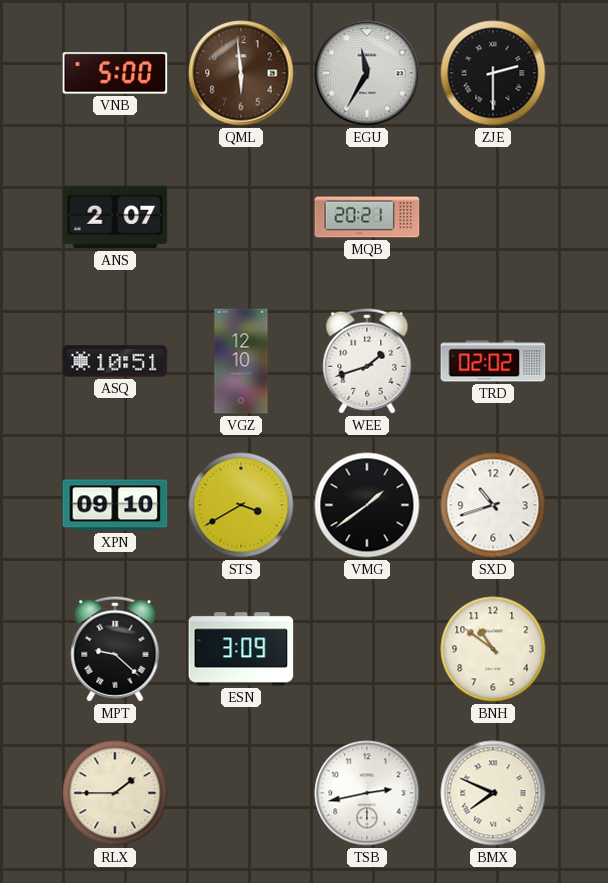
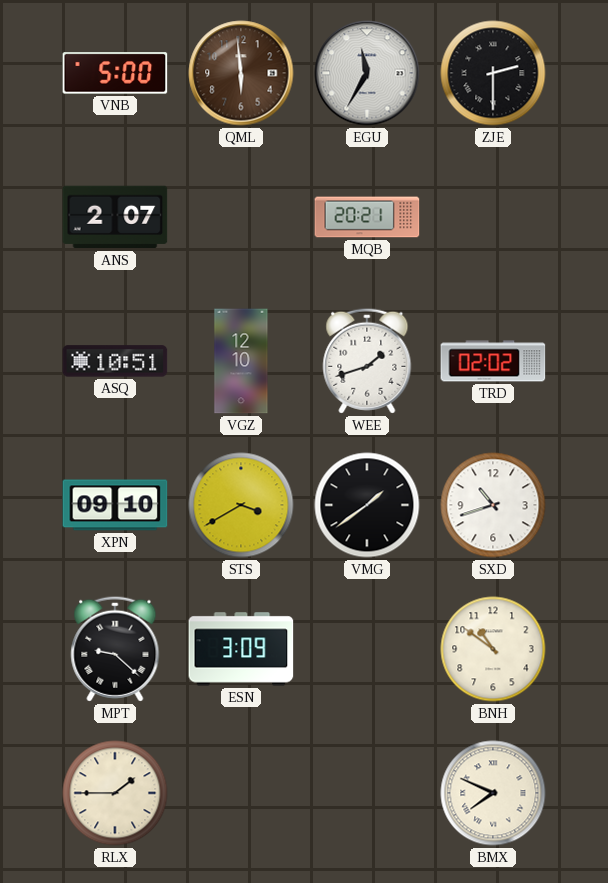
TSB: 2:43 -> none (367, 793)
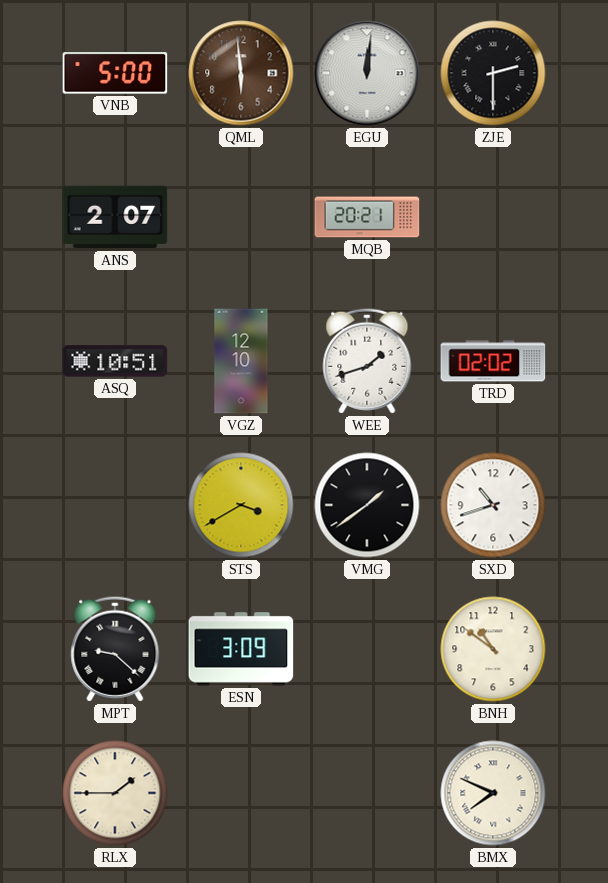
EGU: 11:35 -> 12:01 (367, 73)
XPN: 09:10 -> none (115, 505)
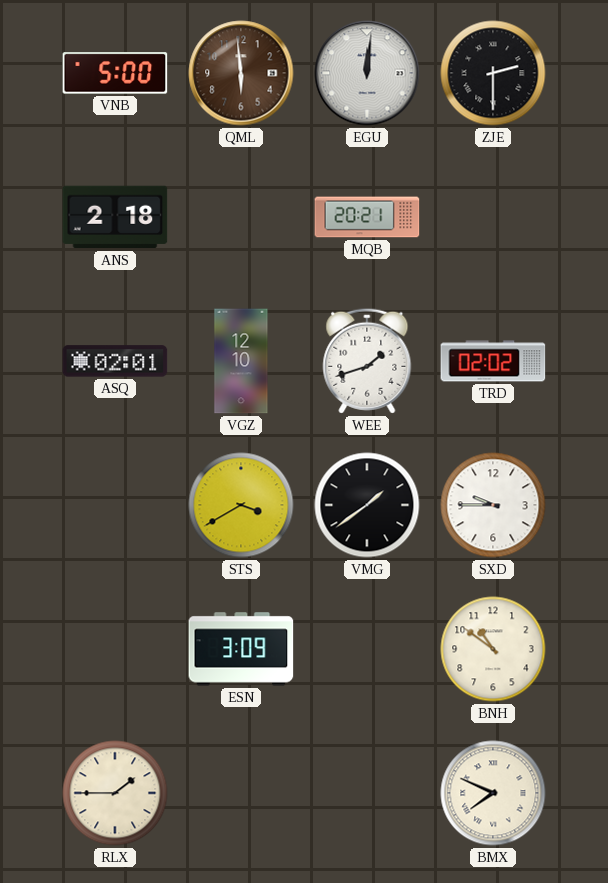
ANS: 2:07 -> 2:18 (115, 217)
ASQ: 10:51 -> 02:01 (115, 361)
SXD: 10:42 -> 9:45 (493, 505)
MPT: 9:22 -> none (115, 649)
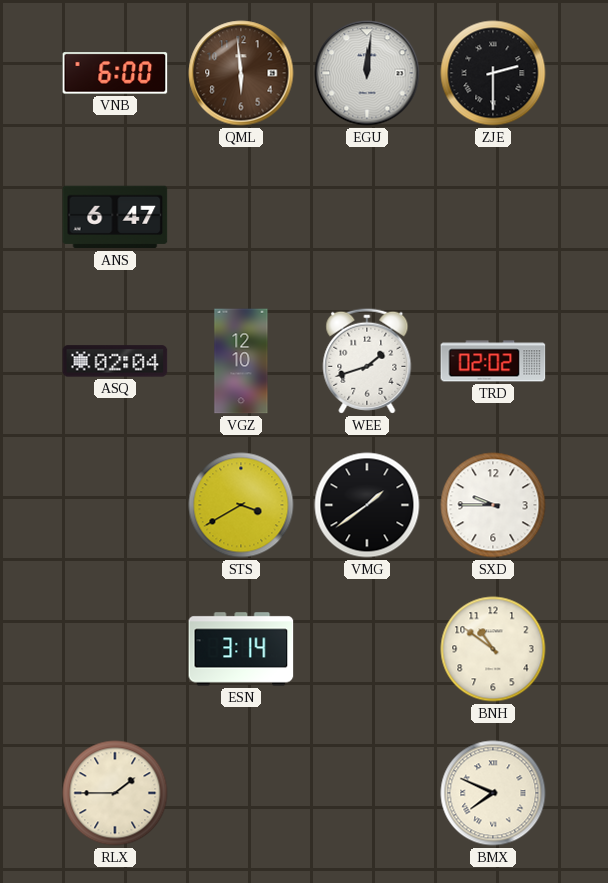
VNB: 5:00 -> 6:00 (115, 73)
ANS: 2:18 -> 6:47 (115, 217)
MQB: 20:21 -> none (367, 217)
ASQ: 02:01 -> 02:04 (115, 361)
ESN: 3:09 -> 3:14 (241, 649)
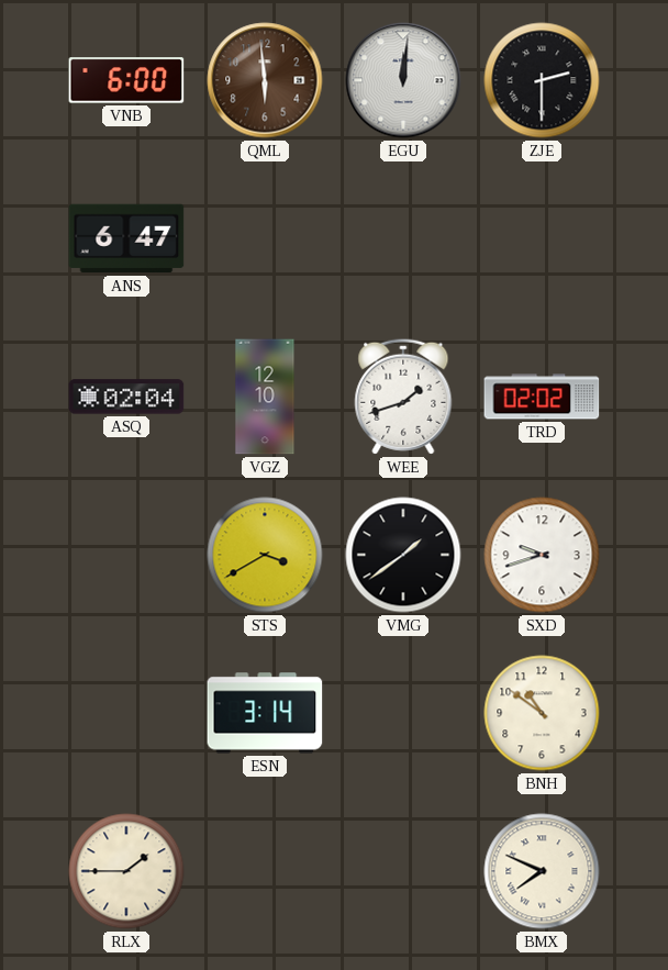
SXD: 9:45 -> 9:42 (542, 555)
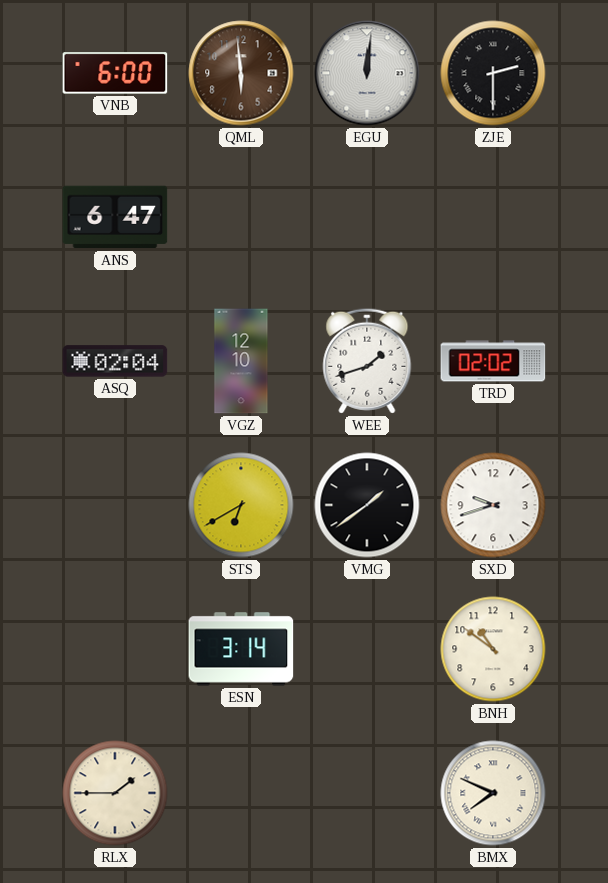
STS: 3:40 -> 6:40 (241, 505)
